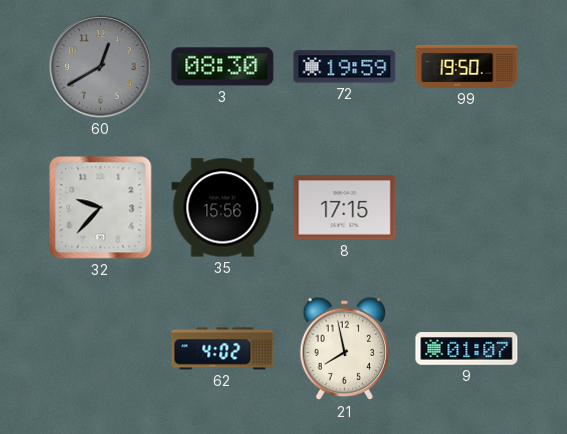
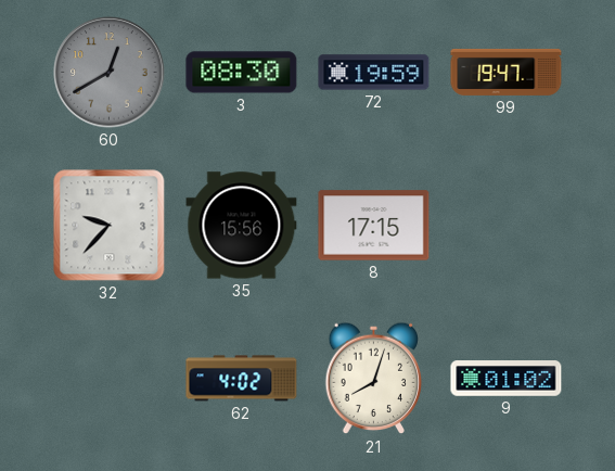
99: 19:50 -> 19:47 (507, 72)
21: 7:58 -> 8:03 (374, 379)
9: 01:07 -> 01:02 (507, 379)
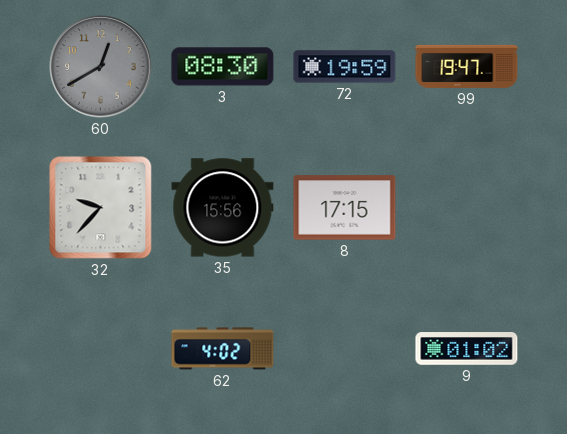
21: 8:03 -> none (374, 379)
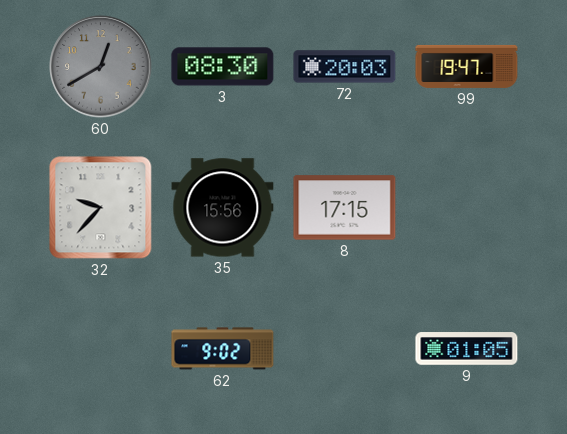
72: 19:59 -> 20:03 (345, 67)
62: 4:02 -> 9:02 (223, 349)
9: 01:02 -> 01:05 (467, 349)
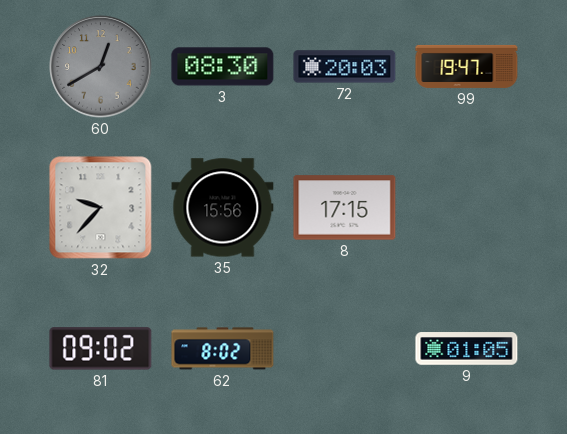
81: none -> 09:02 (101, 349)
62: 9:02 -> 8:02 (223, 349)
